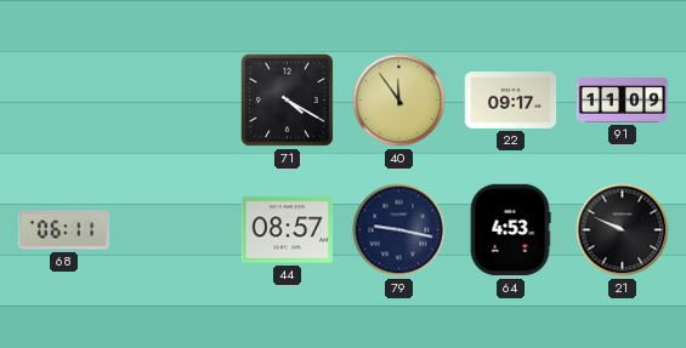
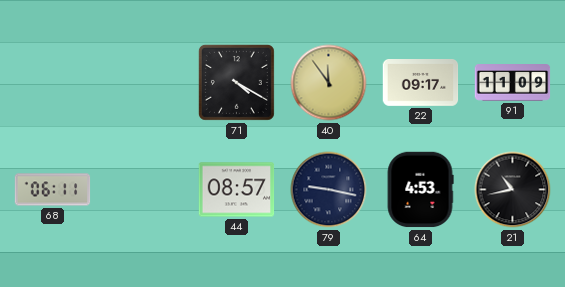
21: 9:49 -> 10:43 (513, 190)
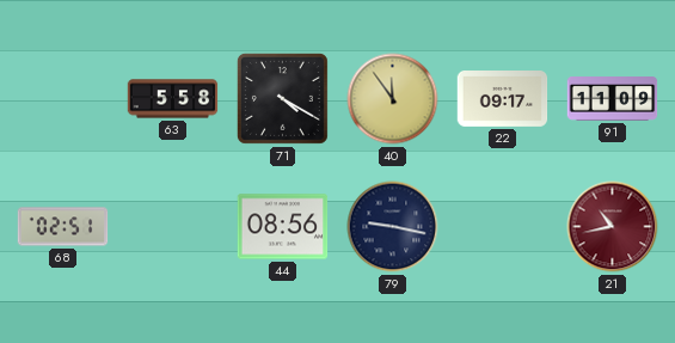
63: none -> 5:58 (173, 99)
68: 06:11 -> 02:51 (63, 227)
44: 08:57 -> 08:56 (283, 227)
64: 4:53 -> none (420, 190)
21 dial: black -> burgundy (613, 227)
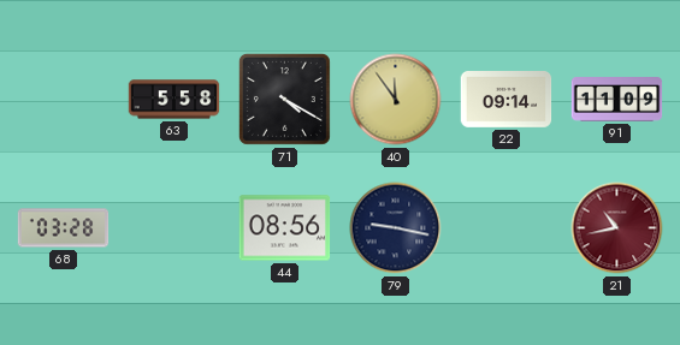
22: 09:17 -> 09:14 (507, 100)
68: 02:51 -> 03:28 (64, 228)
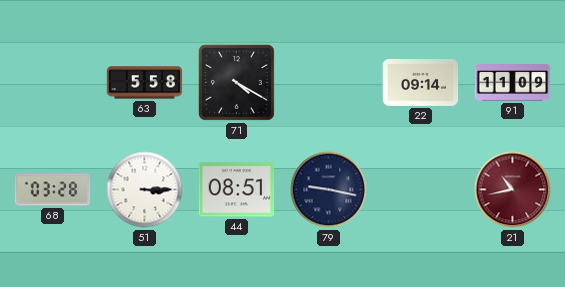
40: 11:54 -> none (396, 100)
51: none -> 3:15 (145, 190)
44: 08:56 -> 08:51 (237, 190)
